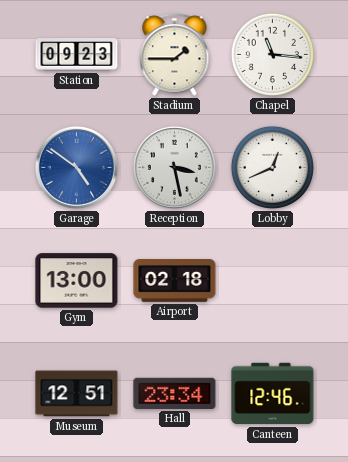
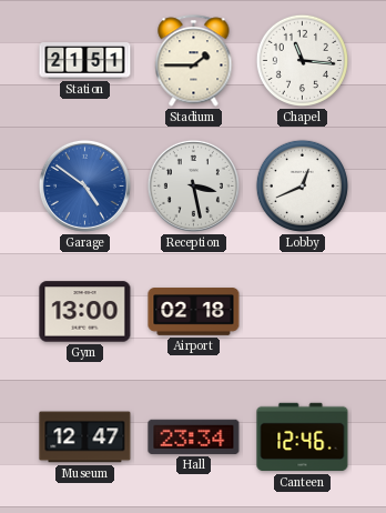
Station: 09:23 -> 21:51 (85, 61)
Museum: 12:51 -> 12:47 (85, 437)
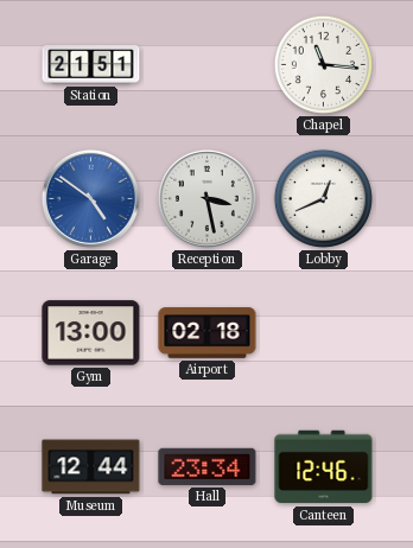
Stadium: 1:45 -> none (194, 61)
Museum: 12:47 -> 12:44 (91, 467)
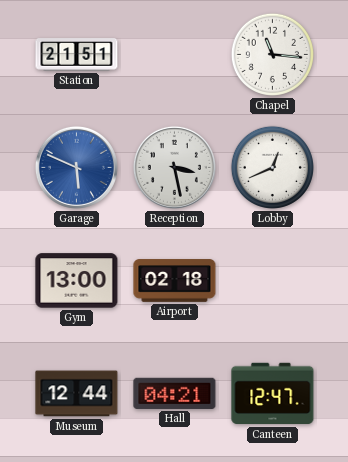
Garage: 4:51 -> 5:49 (76, 167)
Hall: 23:34 -> 04:21 (175, 393)
Canteen: 12:46 -> 12:47 (273, 394)
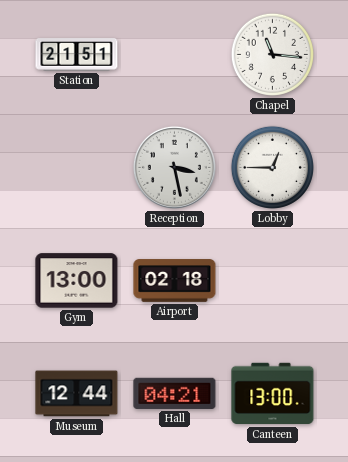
Garage: 5:49 -> none (76, 167)
Lobby: 12:41 -> 12:45 (272, 167)
Canteen: 12:47 -> 13:00 (273, 394)
